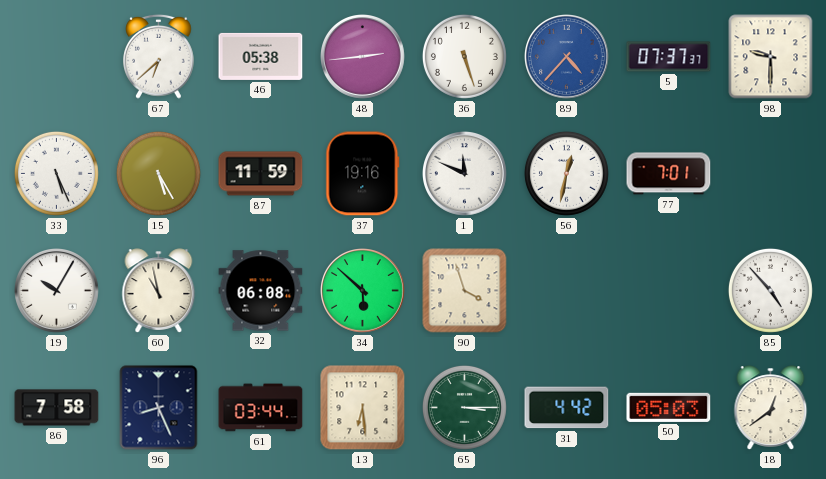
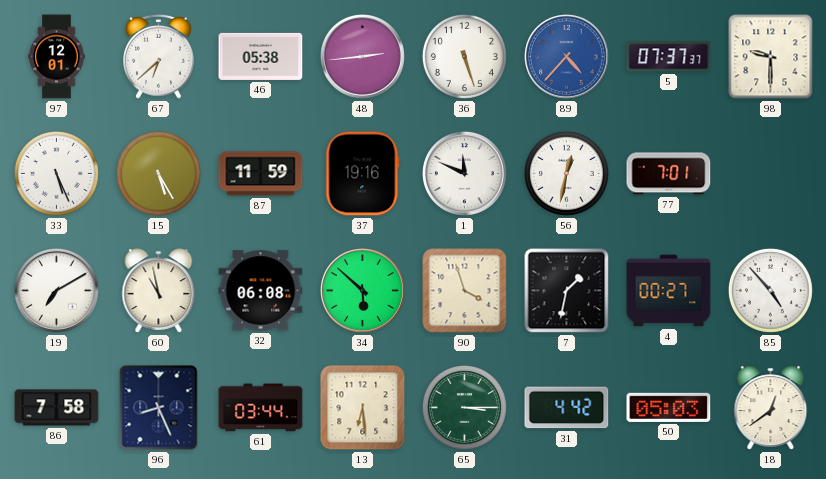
97: none -> 12:01 (57, 57)
19: 10:05 -> 7:10 (57, 291)
7: none -> 1:32 (567, 291)
4: none -> 00:27 (669, 291)
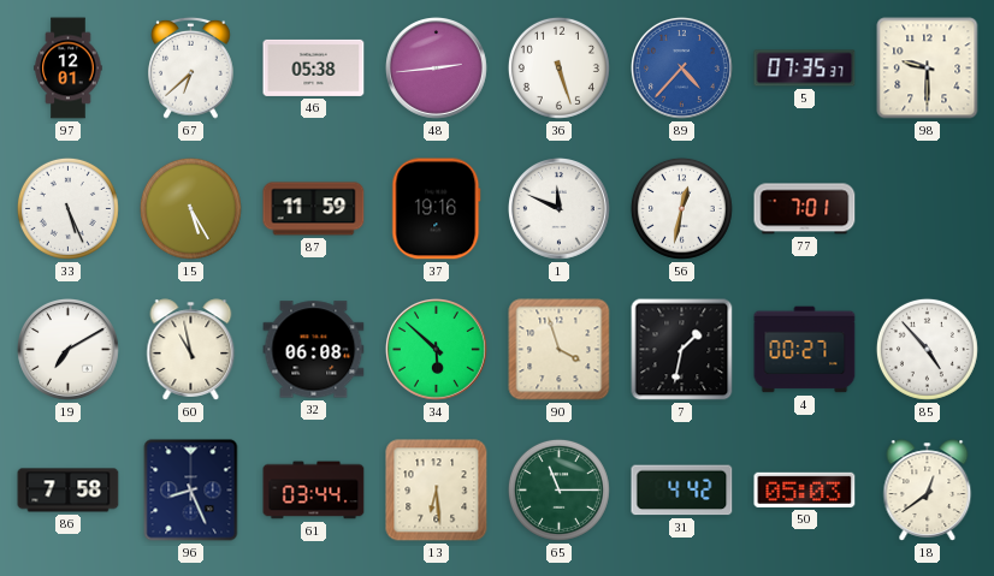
5: 07:37 -> 07:35 (805, 69)
65: 3:15 -> 11:15 (558, 489)
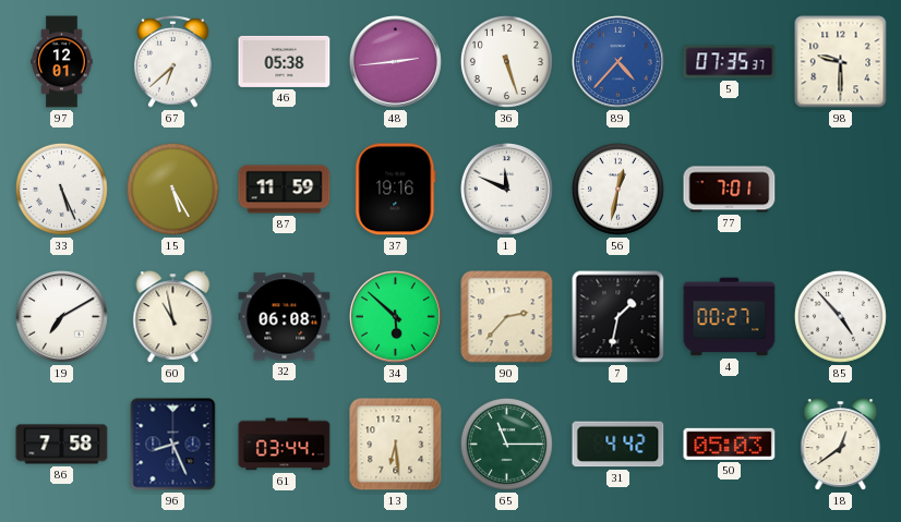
90: 3:57 -> 2:37 (507, 317)
